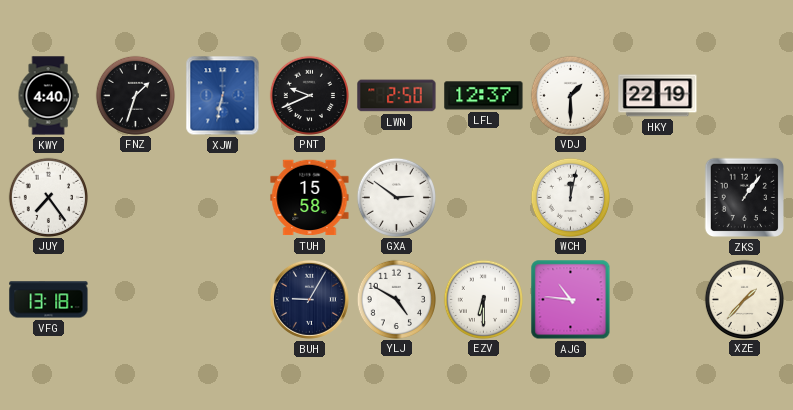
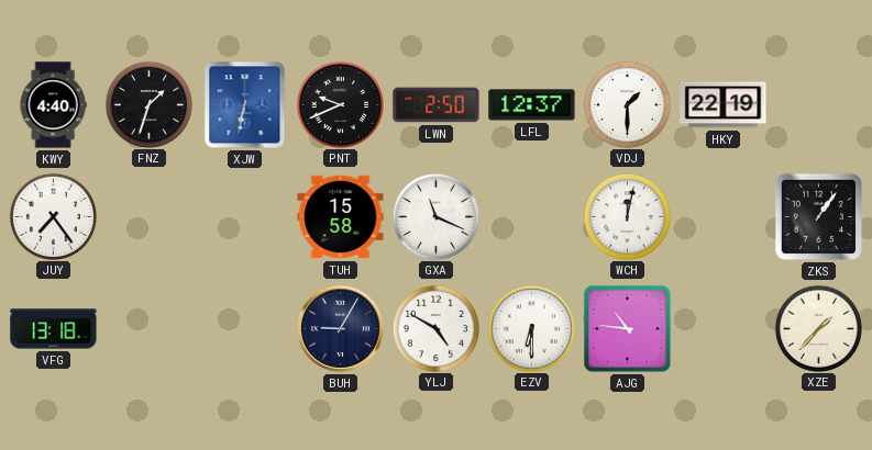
GXA: 2:51 -> 11:19 (435, 216)
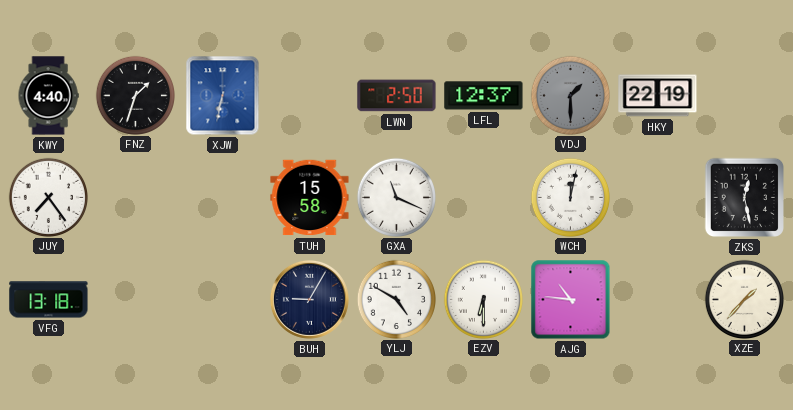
PNT: 9:41 -> none (340, 104)
VDJ dial: white -> grey (570, 95)
ZKS: 1:06 -> 12:28 (745, 198)
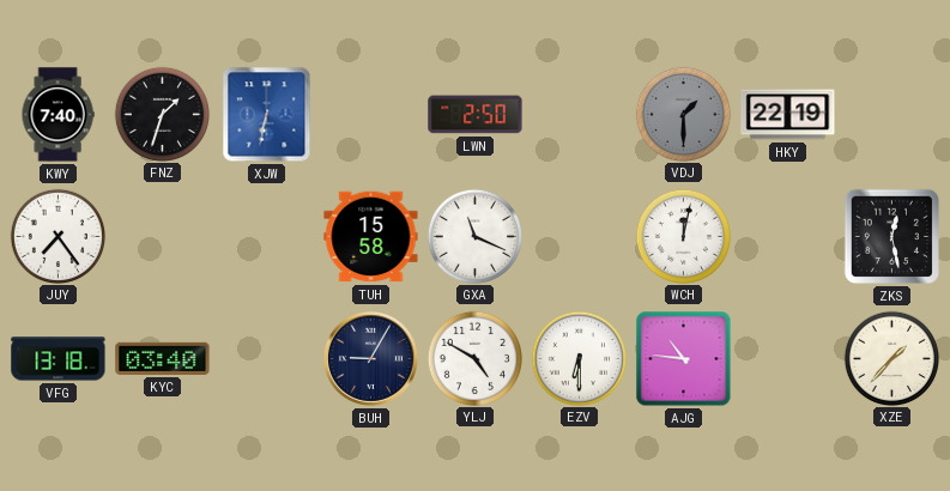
KWY: 4:40 -> 7:40 (58, 115)
LFL: 12:37 -> none (484, 96)
KYC: none -> 03:40 (163, 358)
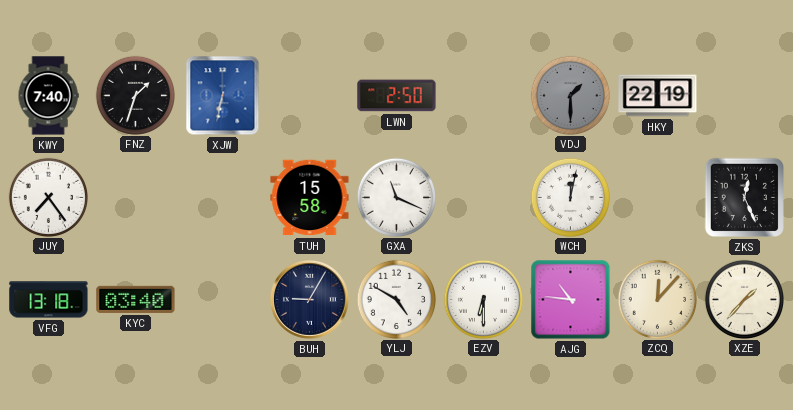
ZKS: 12:28 -> 12:26 (745, 198)
ZCQ: none -> 12:07 (657, 299)
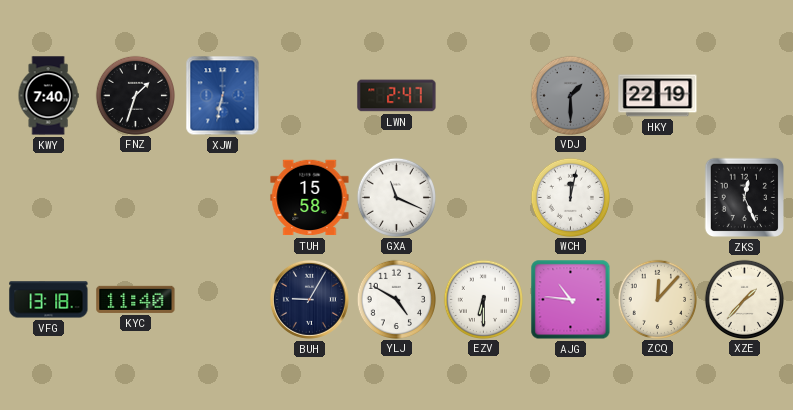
LWN: 2:50 -> 2:47 (397, 96)
JUY: 7:24 -> none (48, 197)
KYC: 03:40 -> 11:40 (136, 299)
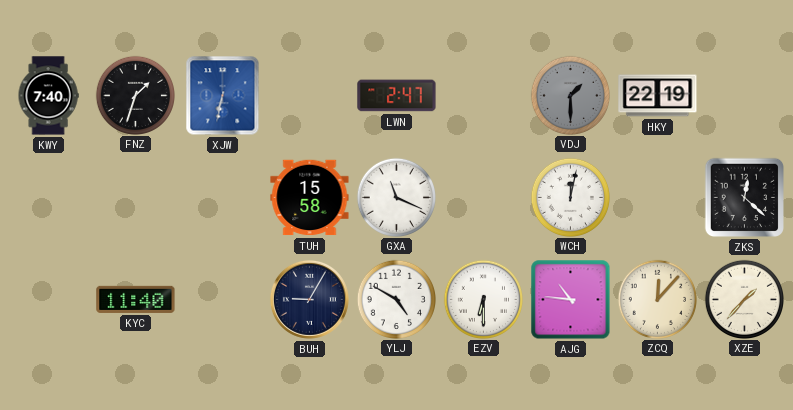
ZKS: 12:26 -> 12:22 (745, 198)
VFG: 13:18 -> none (49, 300)
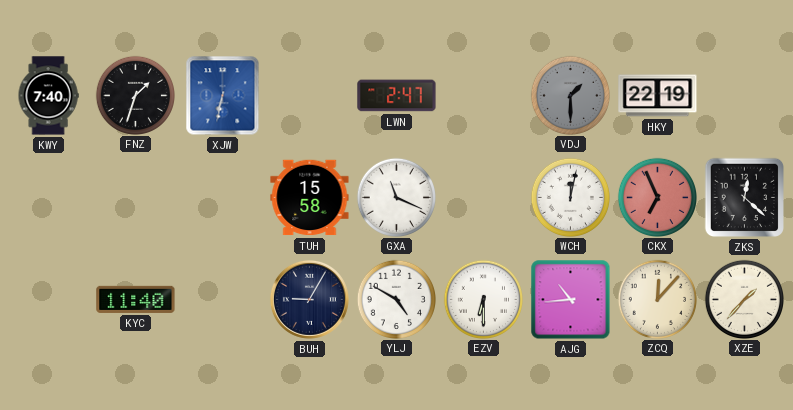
CKX: none -> 6:56 (657, 197)
AJG: 10:46 -> 10:44 (571, 300)
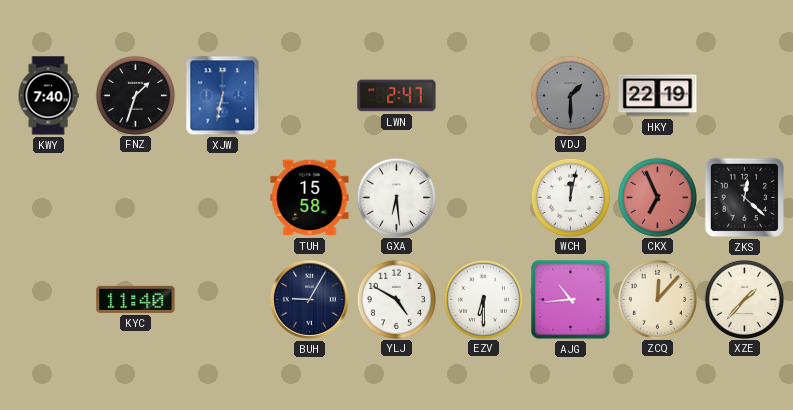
GXA: 11:19 -> 6:29 (396, 197)
